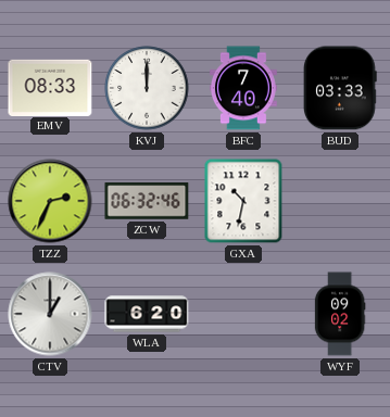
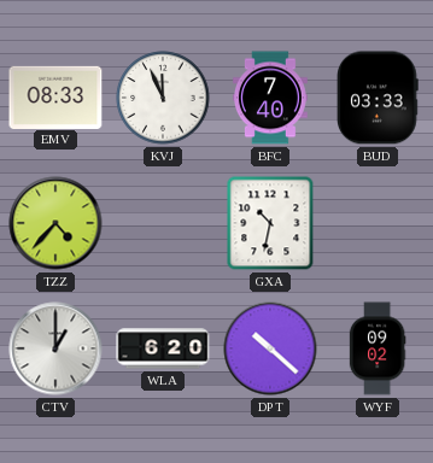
KVJ: 12:00 -> 11:56 (163, 98)
TZZ: 2:34 -> 4:37 (55, 223)
ZCW: 06:32 -> none (147, 201)
DPT: none -> 10:22 (270, 348)
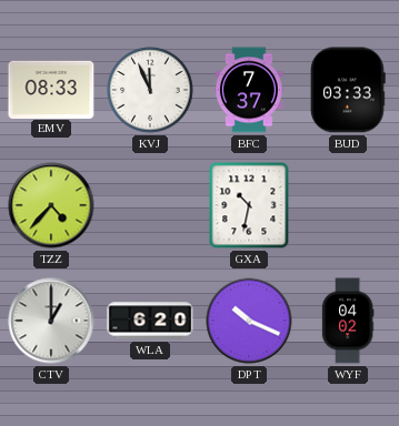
BFC: 7:40 -> 7:37 (250, 90)
DPT: 10:22 -> 10:19 (249, 321)
WYF: 09:02 -> 04:02 (348, 321)
